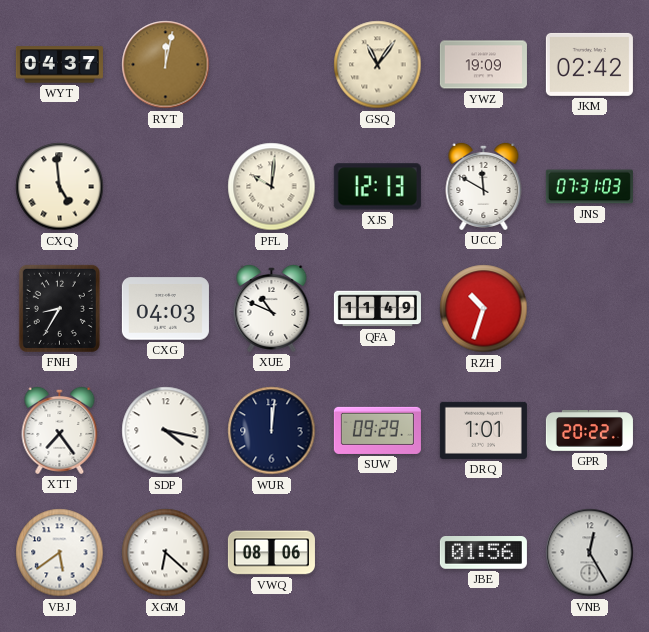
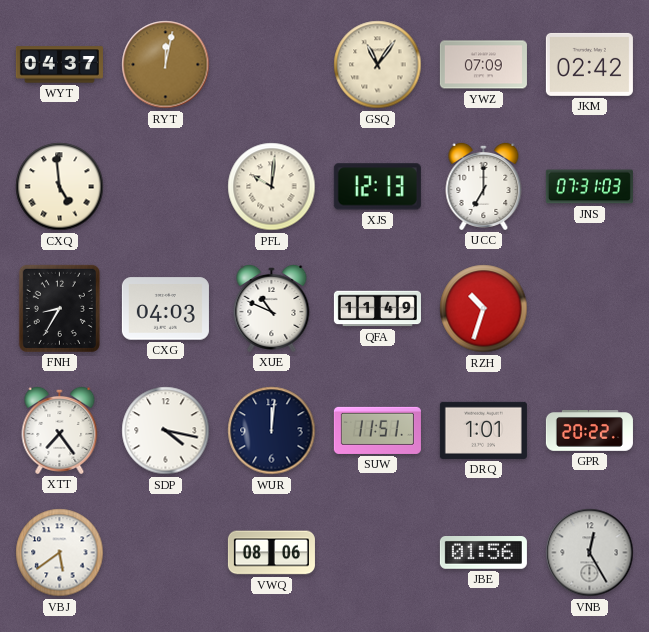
YWZ: 19:09 -> 07:09 (483, 65)
UCC: 11:50 -> 7:00 (484, 186)
SUW: 09:29 -> 11:51 (377, 430)
XGM: 6:22 -> none (166, 553)
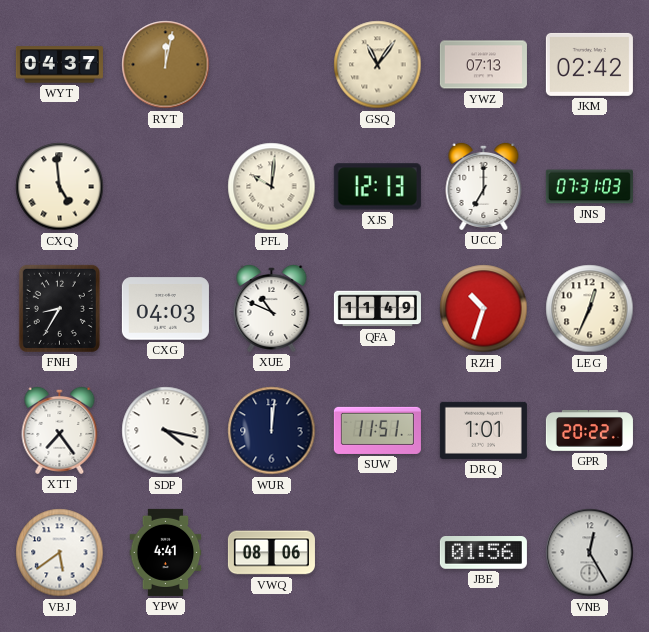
YWZ: 07:09 -> 07:13 (483, 65)
LEG: none -> 12:34 (590, 309)
YPW: none -> 4:41 (166, 552)
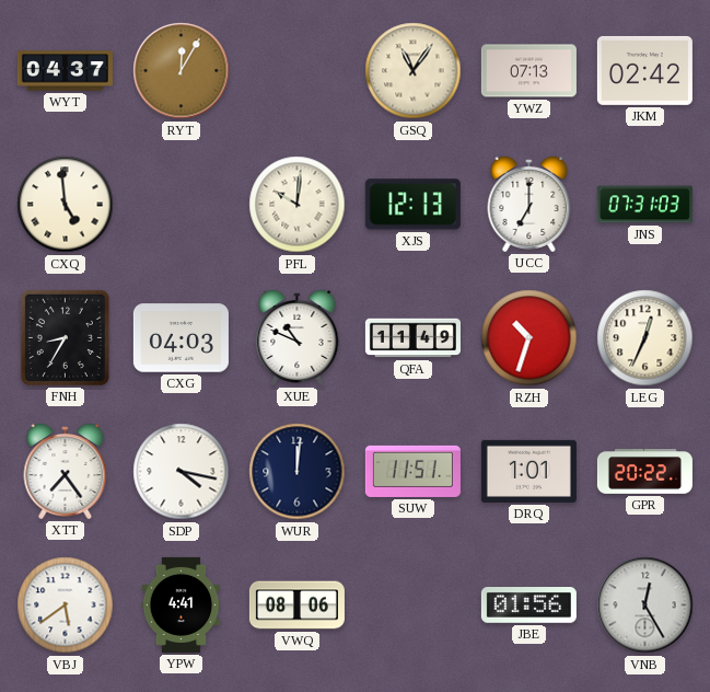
RYT: 12:02 -> 12:05 (182, 71)
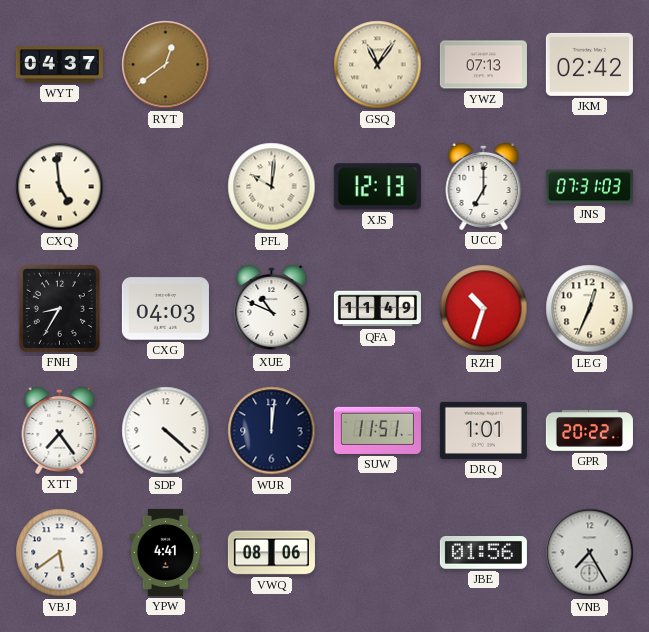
RYT: 12:05 -> 12:39 (166, 65)
SDP: 4:17 -> 4:22 (166, 431)
VNB: 12:25 -> 7:25 (590, 553)
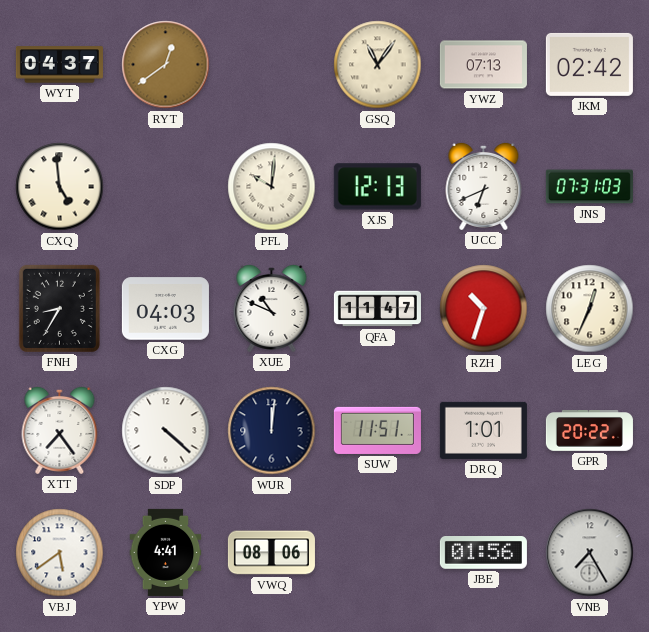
UCC: 7:00 -> 6:41 (484, 186)
QFA: 11:49 -> 11:47 (377, 309)
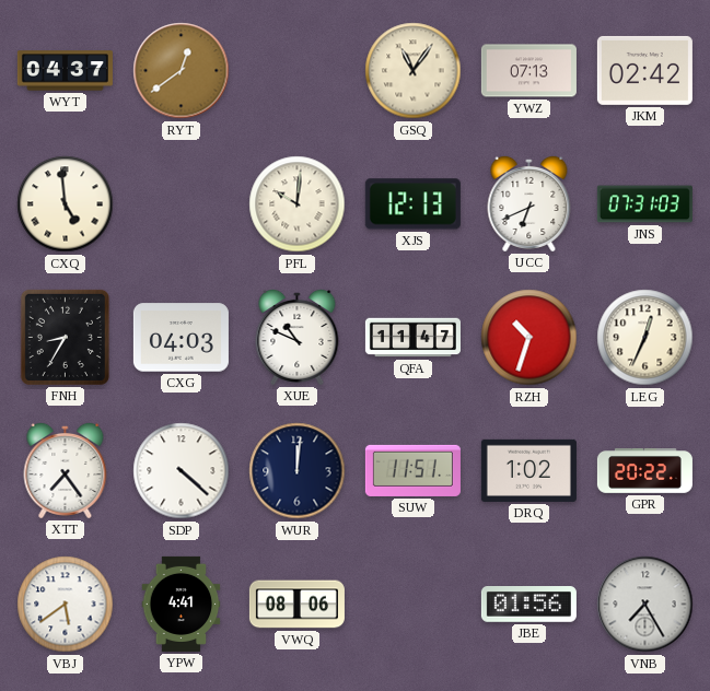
DRQ: 1:01 -> 1:02 (528, 470)
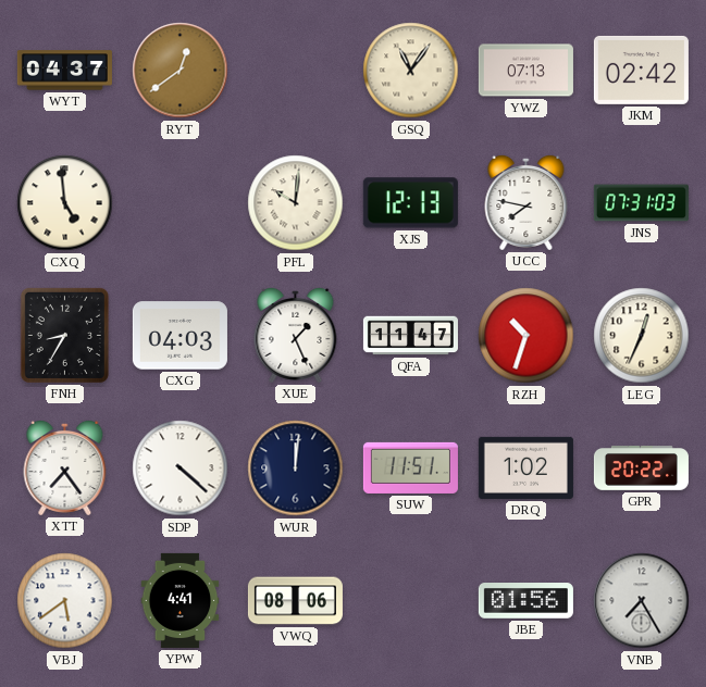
UCC: 6:41 -> 7:47 (527, 202)
XUE: 10:49 -> 1:26 (296, 335)
